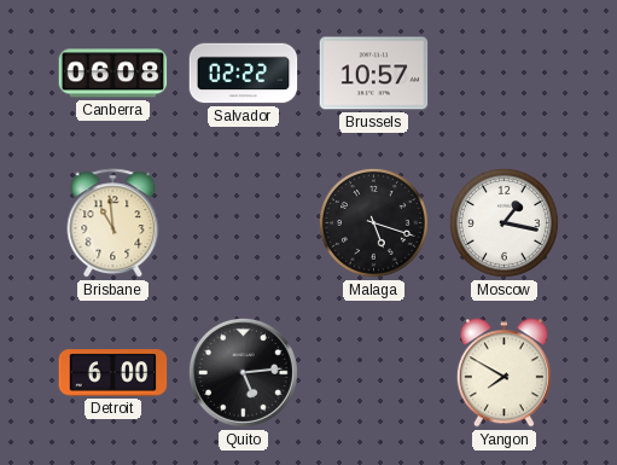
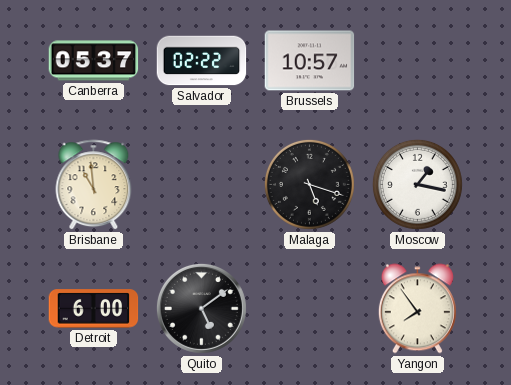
Canberra: 06:08 -> 05:37 (94, 61)
Quito: 5:14 -> 5:09 (201, 308)
Yangon: 7:50 -> 7:54 (417, 309)
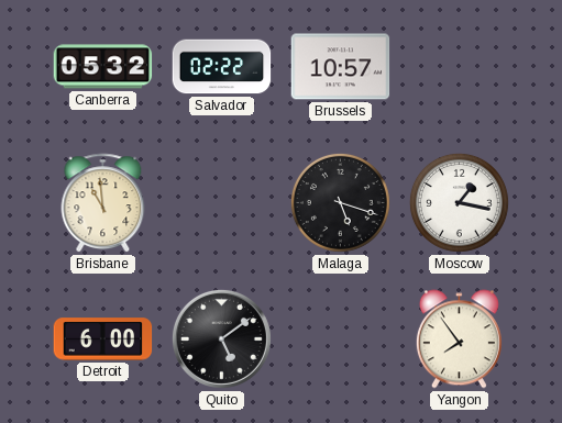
Canberra: 05:37 -> 05:32 (103, 67)
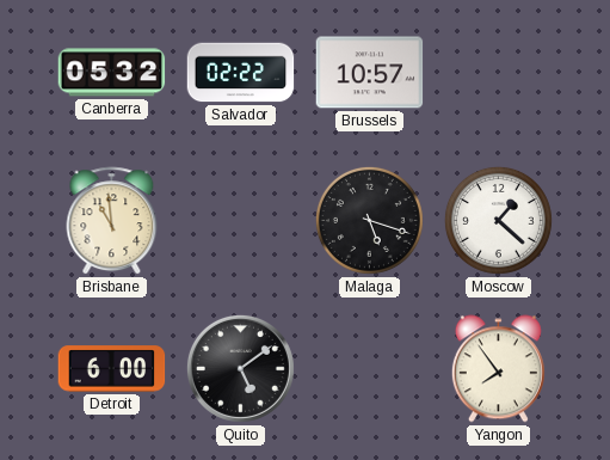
Moscow: 1:17 -> 1:22 (498, 220)
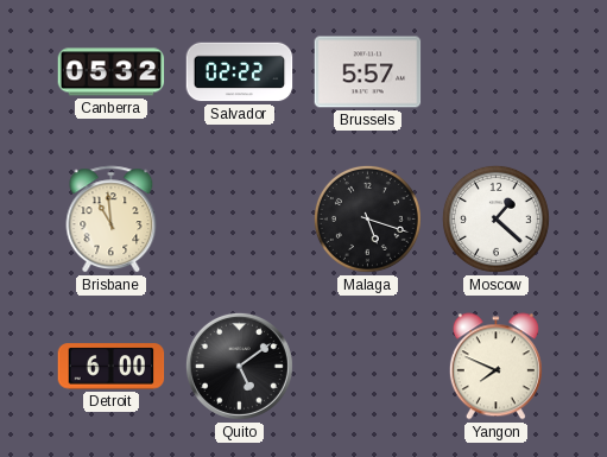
Brussels: 10:57 -> 5:57 (368, 72)
Yangon: 7:54 -> 7:49 (495, 367)
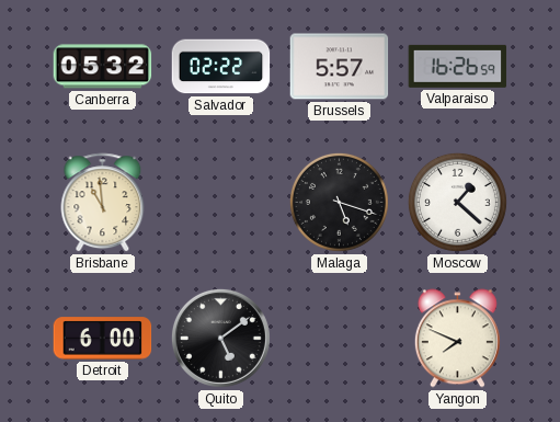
Valparaiso: none -> 16:26 (458, 66)
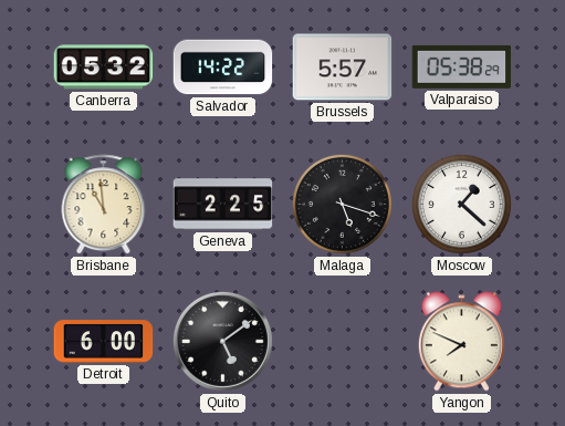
Salvador: 02:22 -> 14:22 (223, 67)
Valparaiso: 16:26 -> 05:38 (462, 66)
Geneva: none -> 2:25 (223, 205)
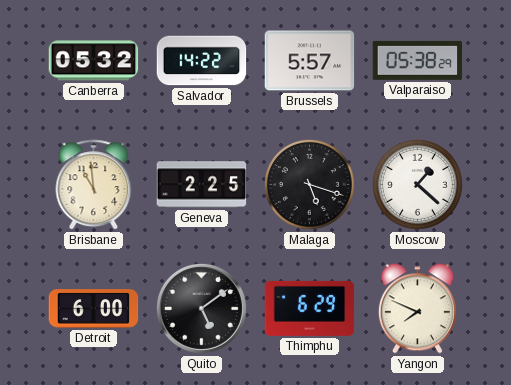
Thimphu: none -> 6:29 (310, 308)
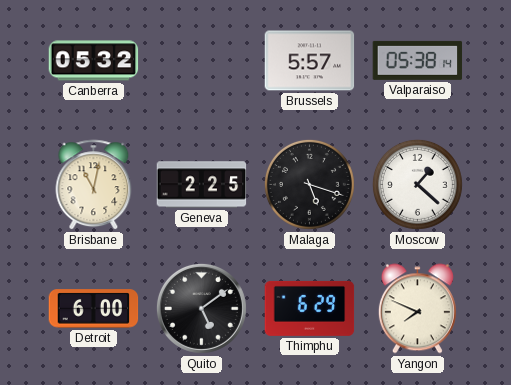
Salvador: 14:22 -> none (202, 61)
Valparaiso: 05:38:29 -> 05:38:14 (418, 60)
Brisbane: 10:59 -> 11:02 (94, 185)
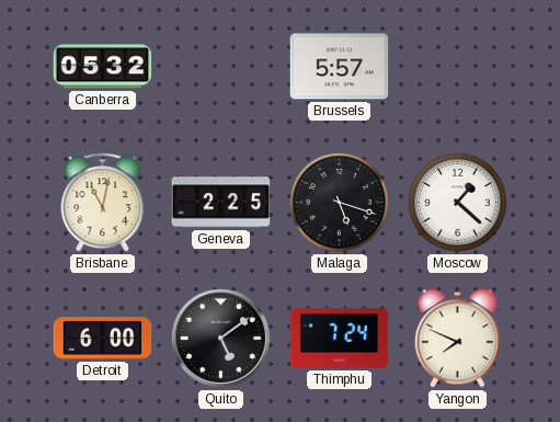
Valparaiso: 05:38 -> none (418, 60)
Thimphu: 6:29 -> 7:24 (340, 338)
